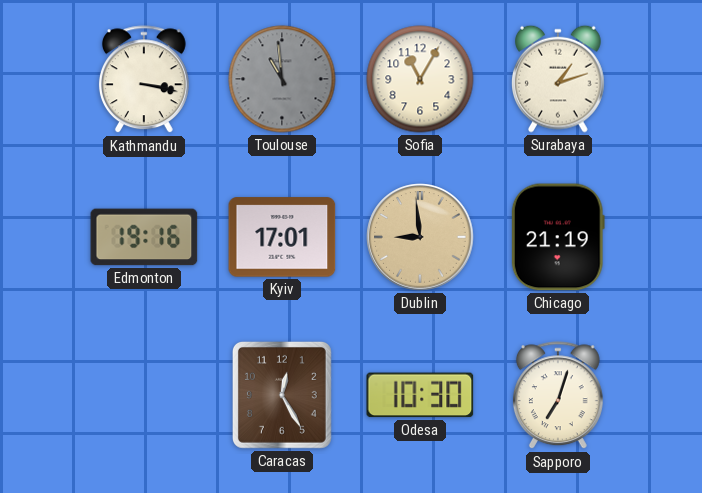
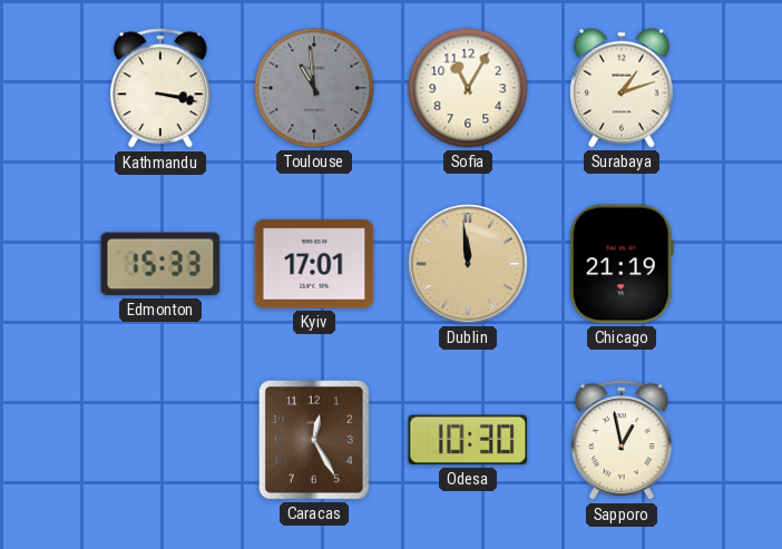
Edmonton: 19:16 -> 15:33 (160, 264)
Dublin: 8:59 -> 11:59 (468, 264)
Sapporo: 7:03 -> 12:58 (622, 441)
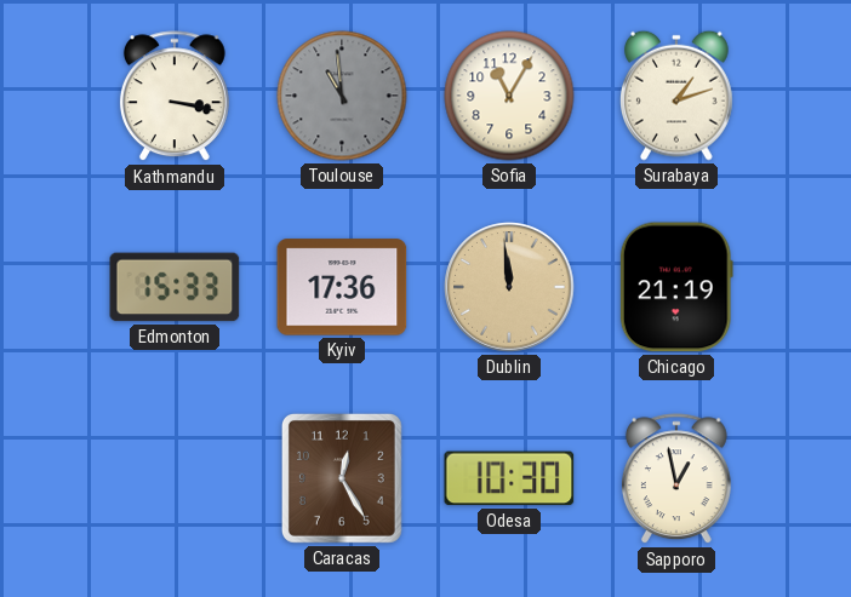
Kyiv: 17:01 -> 17:36 (342, 287)
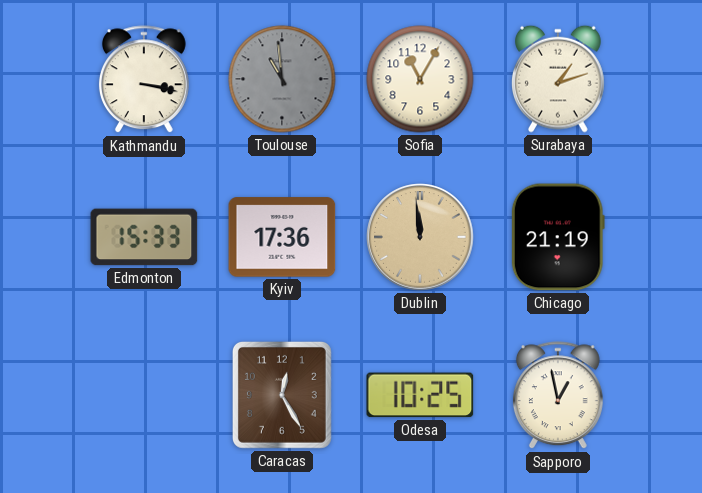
Odesa: 10:30 -> 10:25 (420, 395)
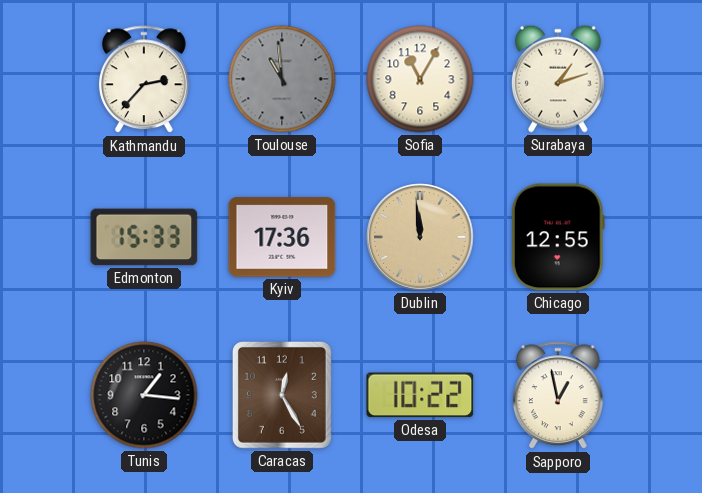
Kathmandu: 3:17 -> 2:37 (144, 80)
Chicago: 21:19 -> 12:55 (558, 237)
Tunis: none -> 1:16 (144, 395)
Odesa: 10:25 -> 10:22 (420, 395)
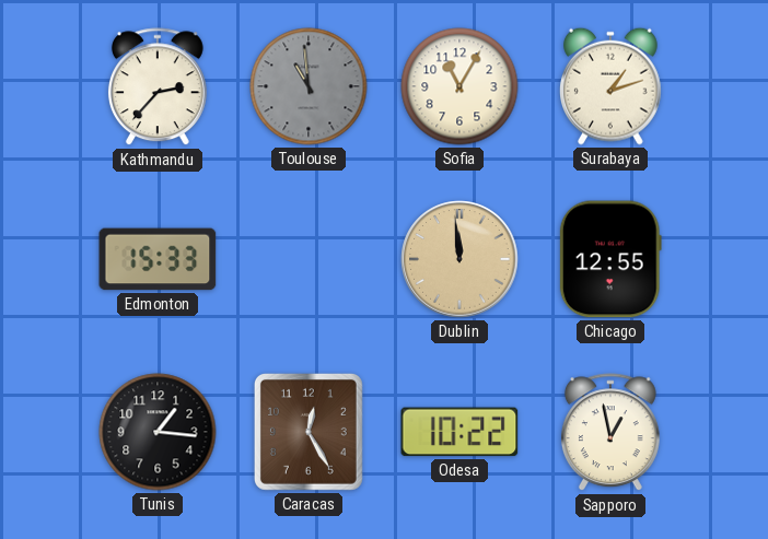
Kyiv: 17:36 -> none (282, 237)
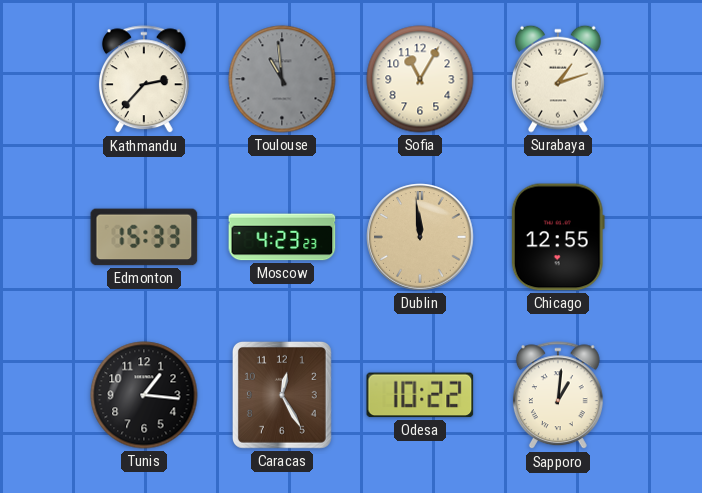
Moscow: none -> 4:23 (282, 237)
Sapporo: 12:58 -> 1:01 (558, 396)
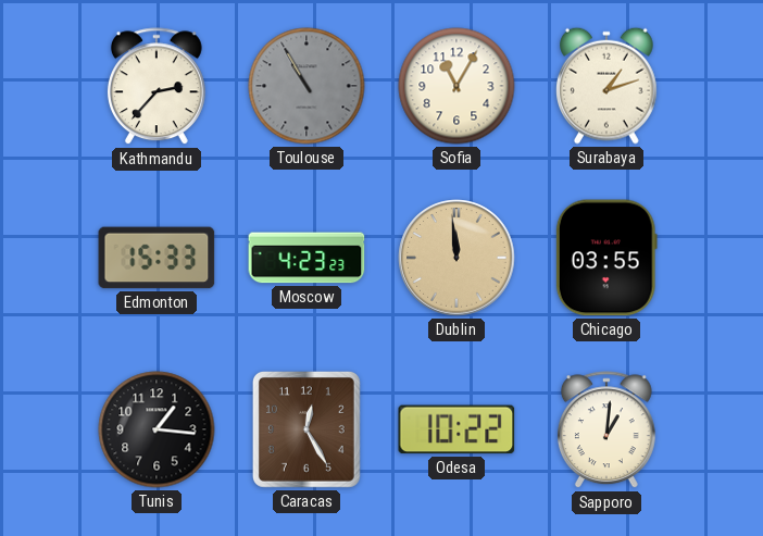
Toulouse: 10:59 -> 10:55 (307, 86)
Chicago: 12:55 -> 03:55 (606, 258)
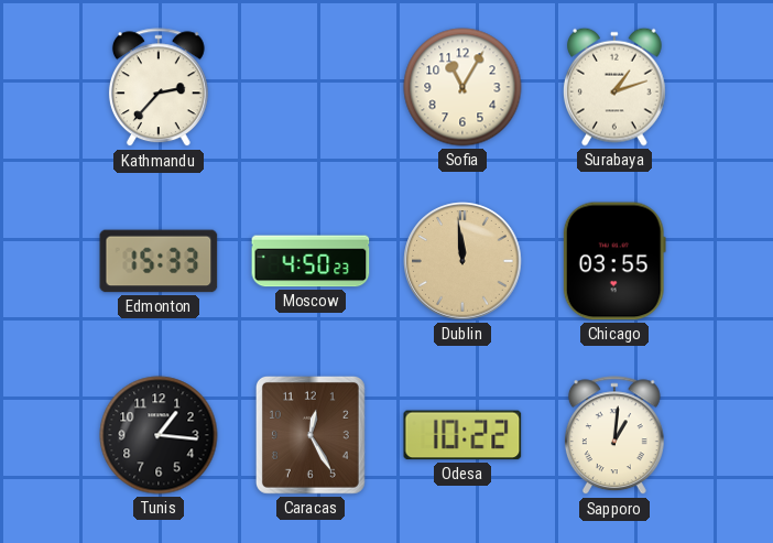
Toulouse: 10:55 -> none (307, 86)
Moscow: 4:23 -> 4:50 (311, 261)
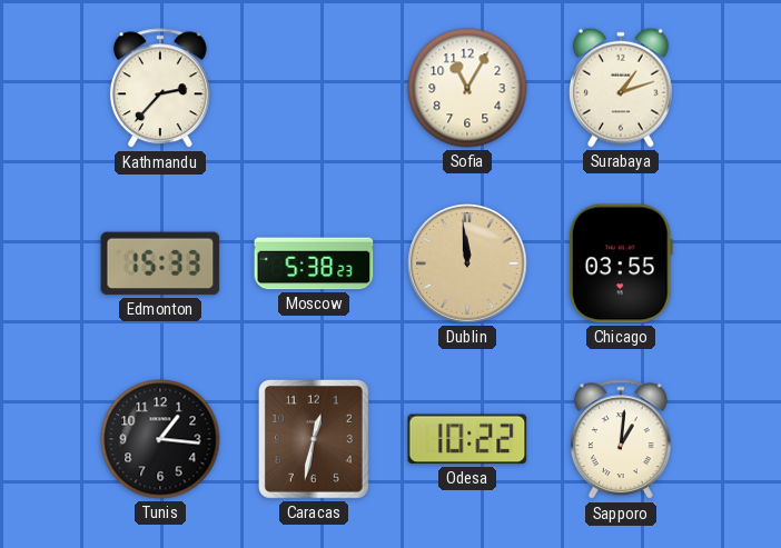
Moscow: 4:50 -> 5:38 (314, 263)
Caracas: 12:25 -> 12:32 (314, 439)
